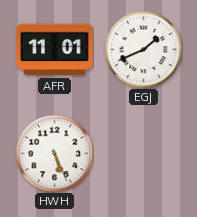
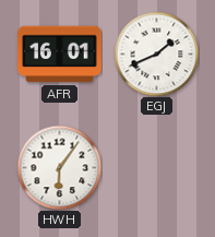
AFR: 11:01 -> 16:01 (60, 55)
HWH: 5:26 -> 6:06 (59, 167)
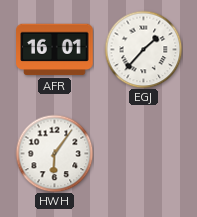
EGJ: 1:41 -> 1:37 (143, 49)
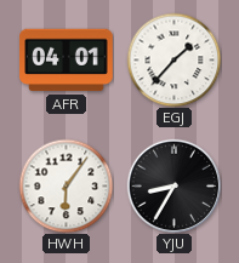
AFR: 16:01 -> 04:01 (67, 61)
YJU: none -> 8:35 (173, 185)
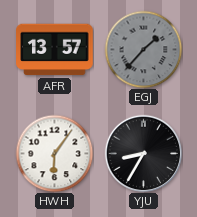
AFR: 04:01 -> 13:57 (55, 50)
EGJ dial: white -> grey (143, 49)
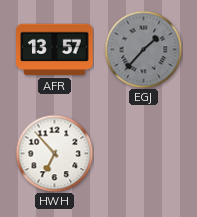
HWH: 6:06 -> 6:53 (54, 153)
YJU: 8:35 -> none (143, 153)
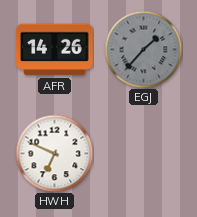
AFR: 13:57 -> 14:26 (55, 50)
HWH: 6:53 -> 6:49 (54, 153)
